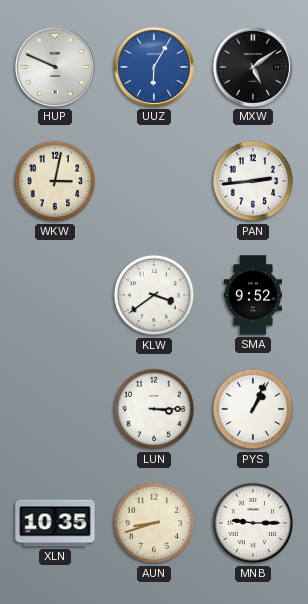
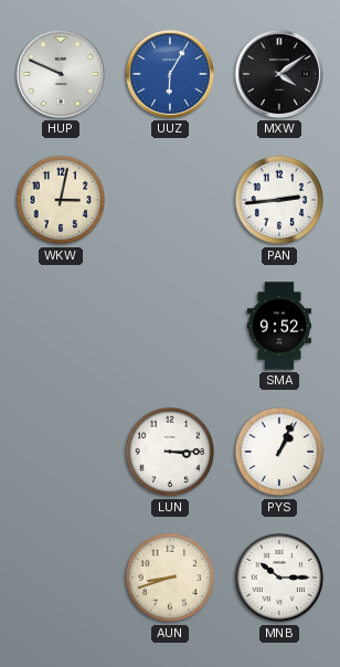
MXW: 5:09 -> 4:09 (279, 74)
KLW: 3:39 -> none (154, 295)
XLN: 10:35 -> none (55, 523)
MNB: 9:15 -> 10:15 (279, 578)
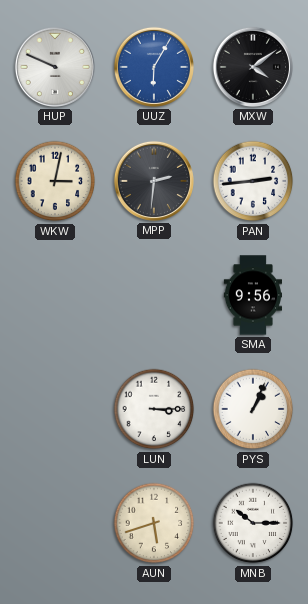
MPP: none -> 2:31 (154, 181)
SMA: 9:52 -> 9:56 (253, 295)
AUN: 8:42 -> 5:42 (154, 523)
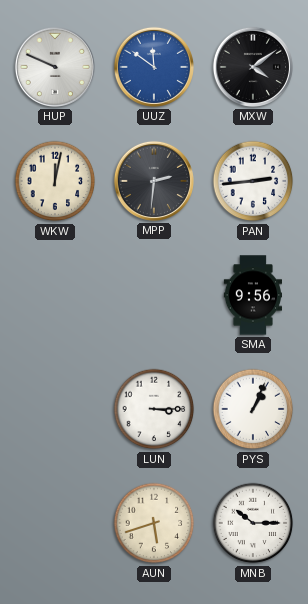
UUZ: 6:05 -> 11:51 (154, 67)
WKW: 3:02 -> 12:02 (55, 181)
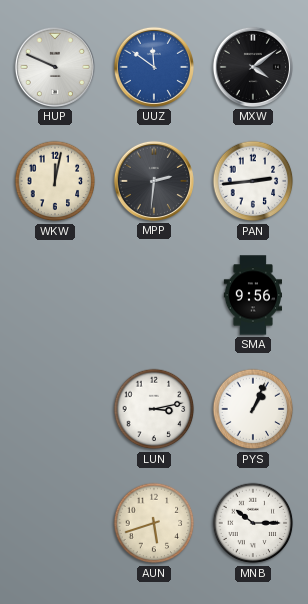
LUN: 3:15 -> 3:13 (154, 409)
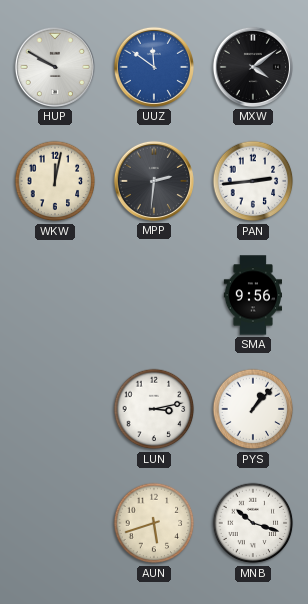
HUP: 9:49 -> 9:50 (55, 67)
PYS: 1:04 -> 1:07 (253, 409)
MNB: 10:15 -> 10:18 (253, 523)
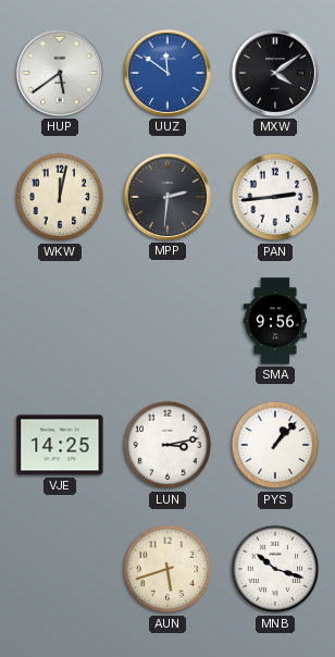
HUP: 9:50 -> 5:39 (60, 73)
VJE: none -> 14:25 (60, 445)
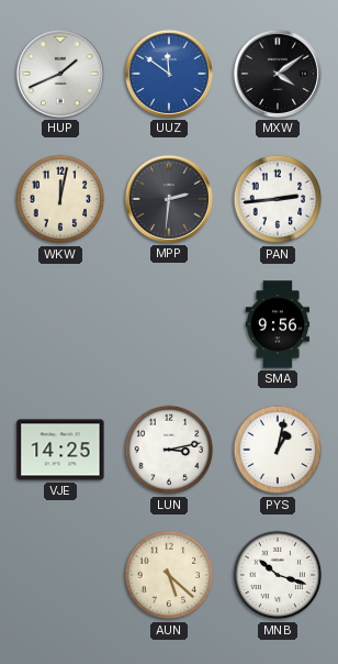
HUP: 5:39 -> 1:41 (60, 74)
PYS: 1:07 -> 1:02 (278, 450)
AUN: 5:42 -> 5:22 (169, 575)
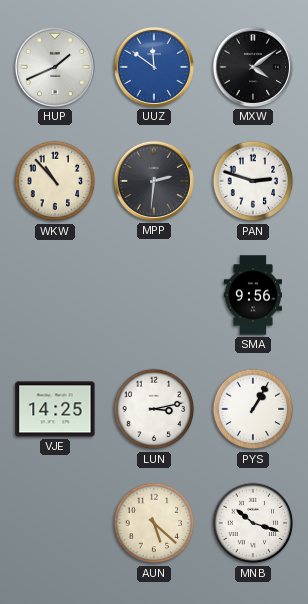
WKW: 12:02 -> 10:53 (55, 181)
PAN: 2:44 -> 2:48 (253, 181)
PYS: 1:02 -> 1:05 (253, 409)
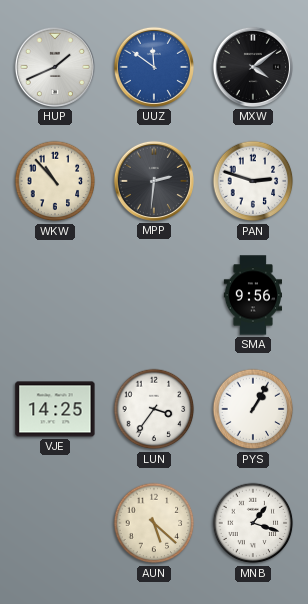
LUN: 3:13 -> 3:36 (154, 409)
MNB: 10:18 -> 1:18 (253, 523)
